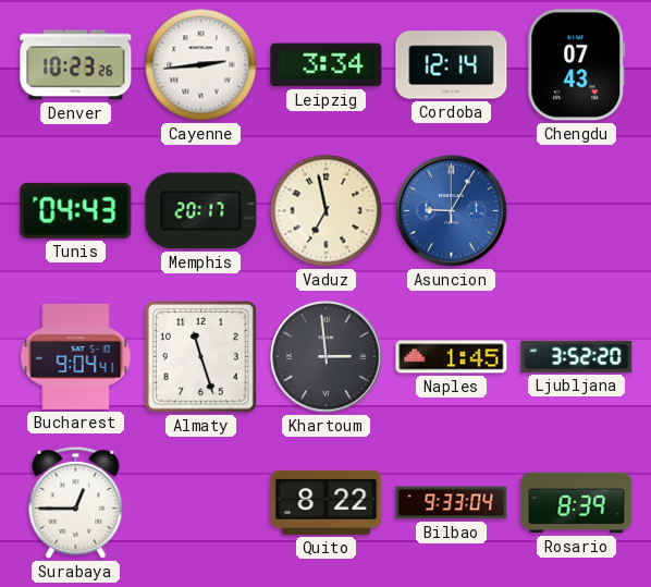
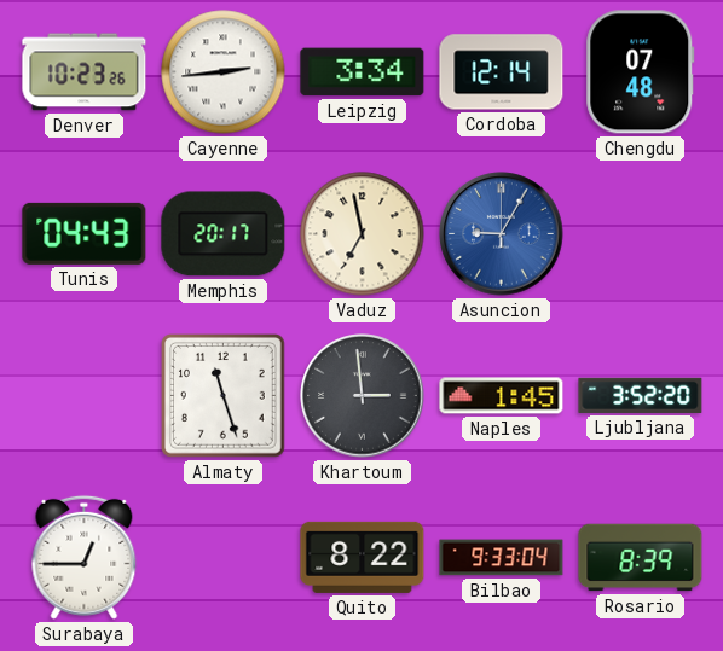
Chengdu: 07:43 -> 07:48 (641, 72)
Bucharest: 9:04 -> none (76, 356)
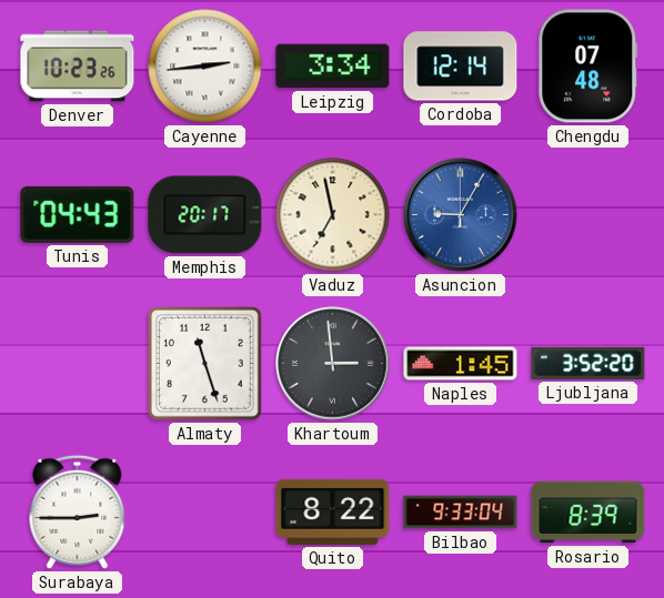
Surabaya: 12:45 -> 2:45 (78, 511)
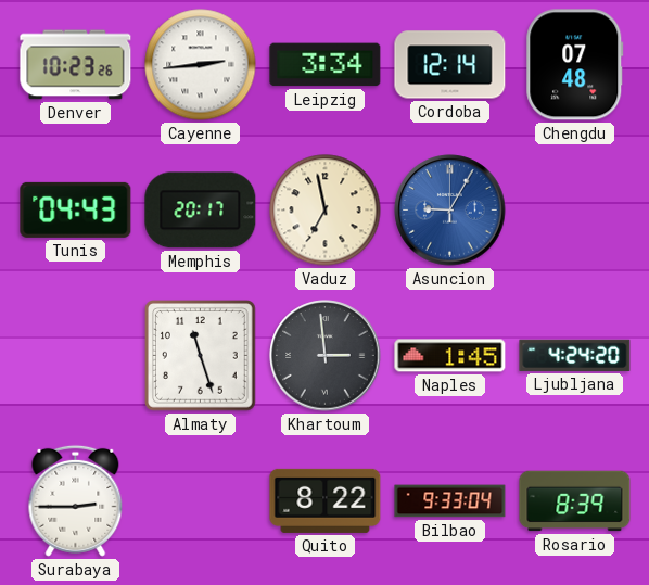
Ljubljana: 3:52 -> 4:24 (575, 355)
